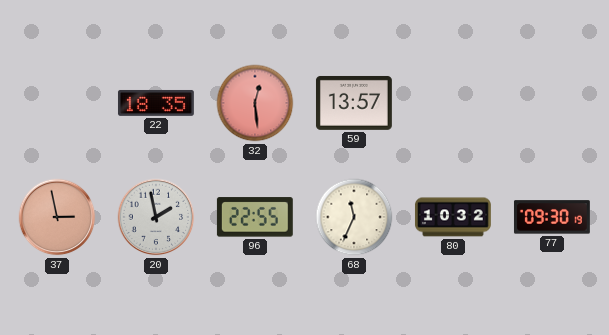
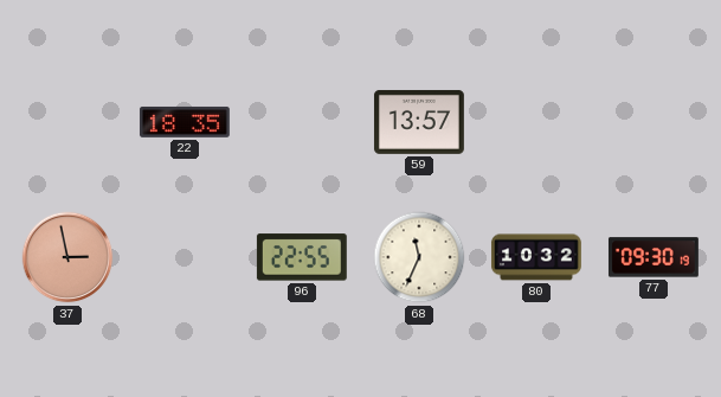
32: 12:29 -> none (255, 103)
20: 1:58 -> none (156, 217)
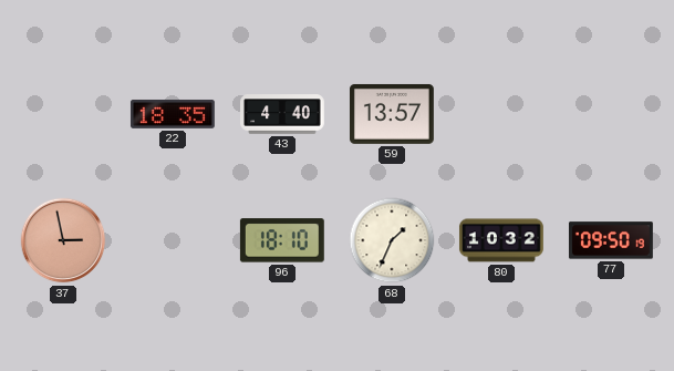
43: none -> 4:40 (283, 114)
96: 22:55 -> 18:10 (282, 240)
68: 11:34 -> 1:34 (392, 240)
77: 09:30 -> 09:50 (611, 240)
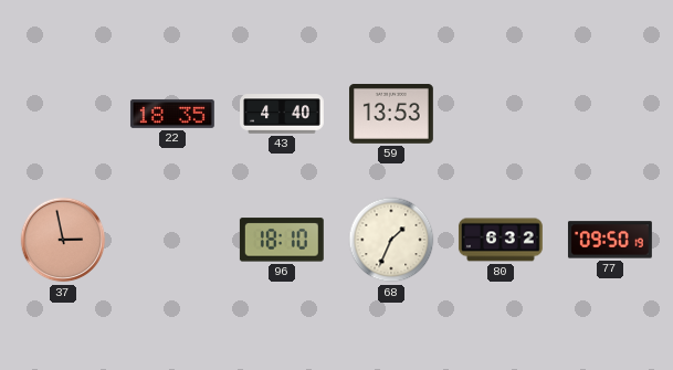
59: 13:57 -> 13:53 (391, 114)
80: 10:32 -> 6:32 (501, 240)
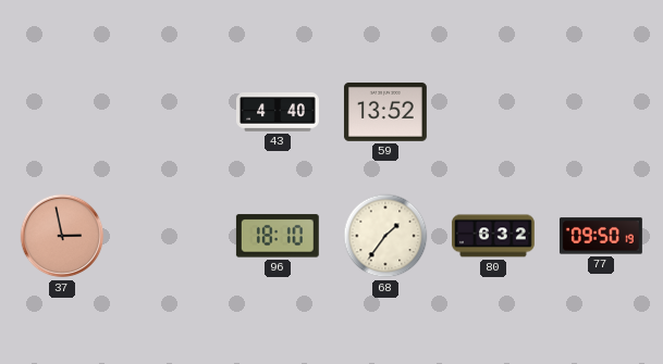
22: 18:35 -> none (172, 114)
59: 13:53 -> 13:52 (385, 112)
68: 1:34 -> 1:36 (385, 236)
